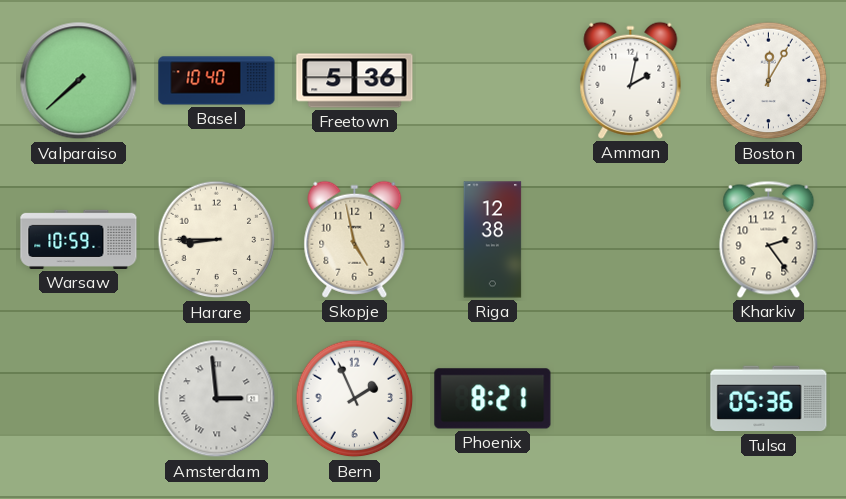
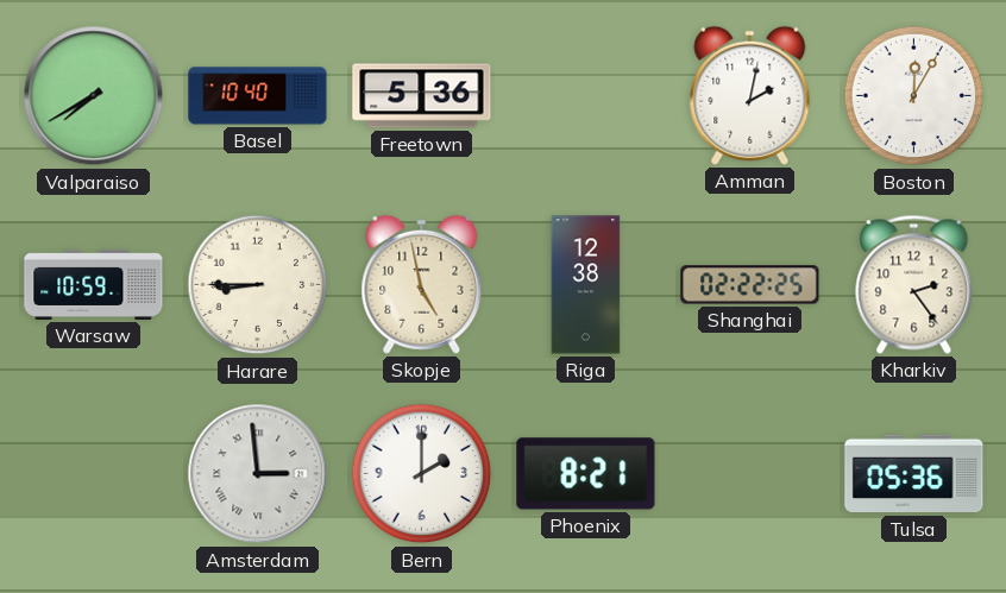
Valparaiso: 7:38 -> 7:40 (94, 96)
Shanghai: none -> 02:22 (750, 285)
Bern: 1:56 -> 2:00 (422, 474)
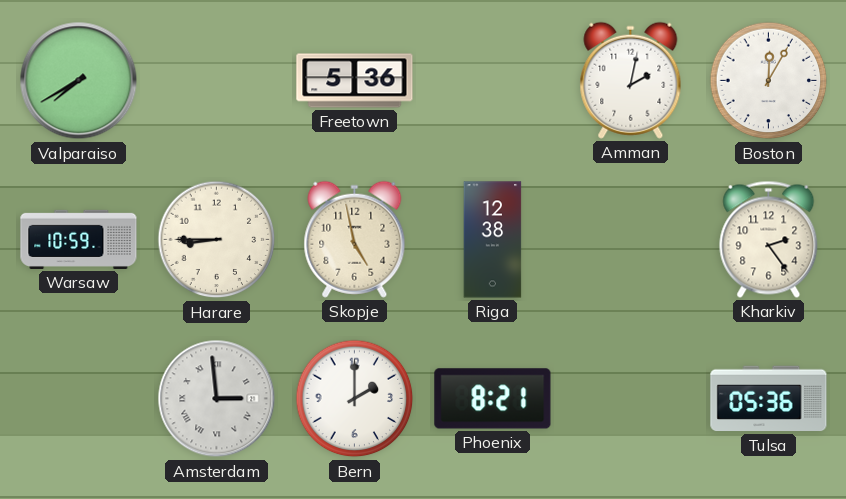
Basel: 10:40 -> none (258, 96)
Shanghai: 02:22 -> none (750, 285)
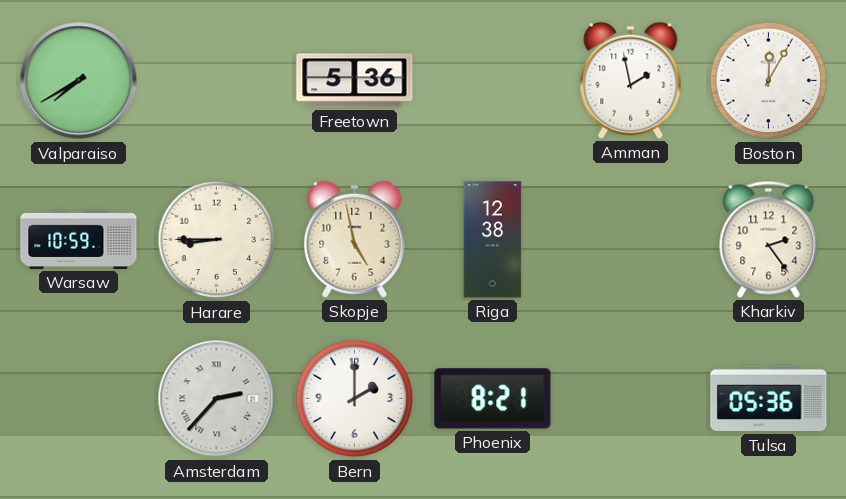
Amman: 2:02 -> 1:58 (631, 80)
Amsterdam: 2:59 -> 2:37 (217, 399)
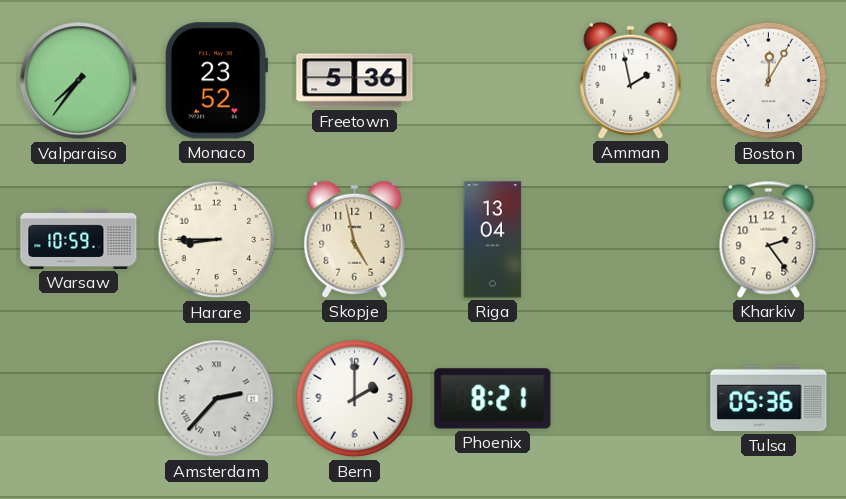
Valparaiso: 7:40 -> 7:36 (79, 81)
Monaco: none -> 23:52 (215, 81)
Riga: 12:38 -> 13:04 (493, 240)
